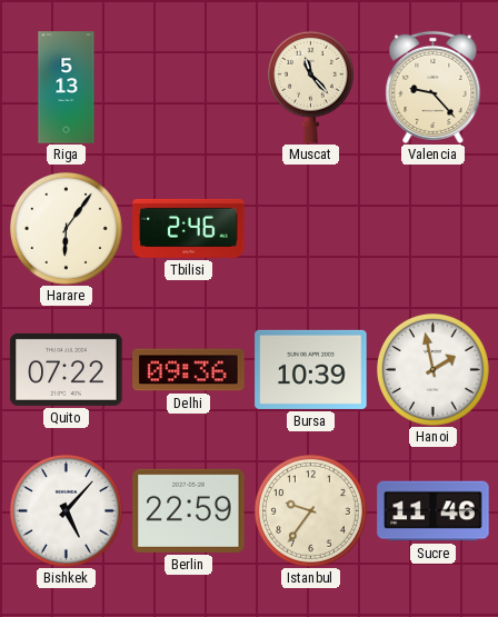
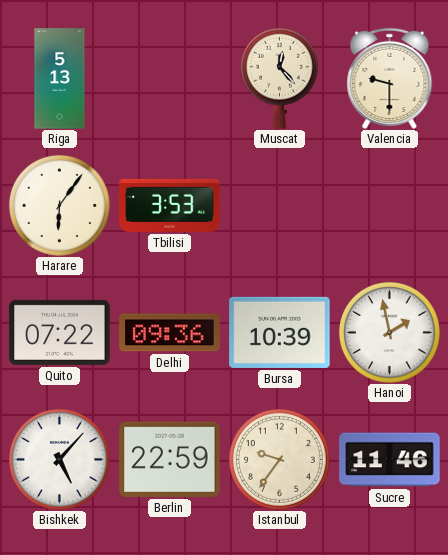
Muscat: 11:23 -> 12:23 (279, 78)
Valencia: 9:23 -> 9:30 (390, 78)
Tbilisi: 2:46 -> 3:53 (170, 205)
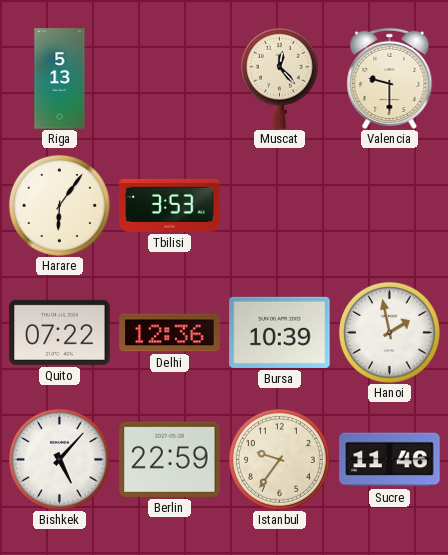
Delhi: 09:36 -> 12:36 (170, 333)
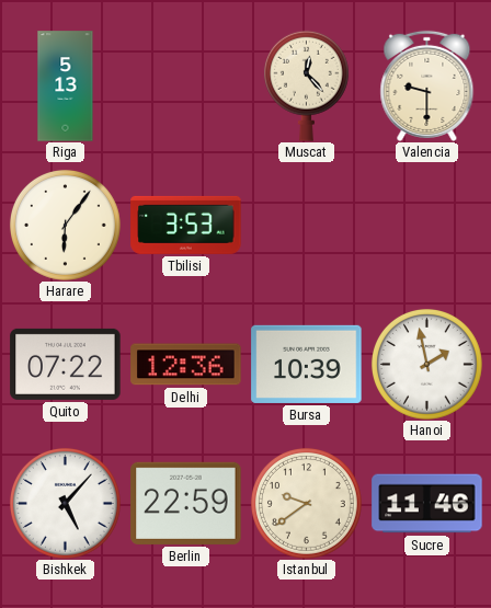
Istanbul: 9:36 -> 9:39 (307, 504)
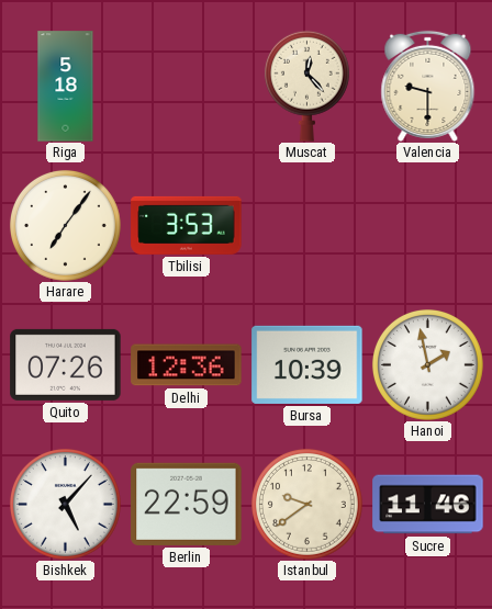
Riga: 5:13 -> 5:18 (66, 87)
Harare: 6:06 -> 7:06 (66, 226)
Quito: 07:22 -> 07:26 (66, 364)
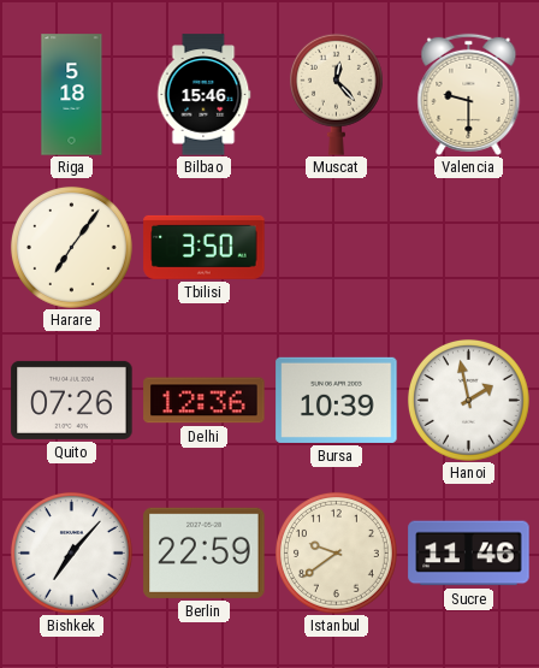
Bilbao: none -> 15:46 (203, 95)
Tbilisi: 3:53 -> 3:50 (205, 247)
Bishkek: 5:07 -> 7:07 (72, 554)
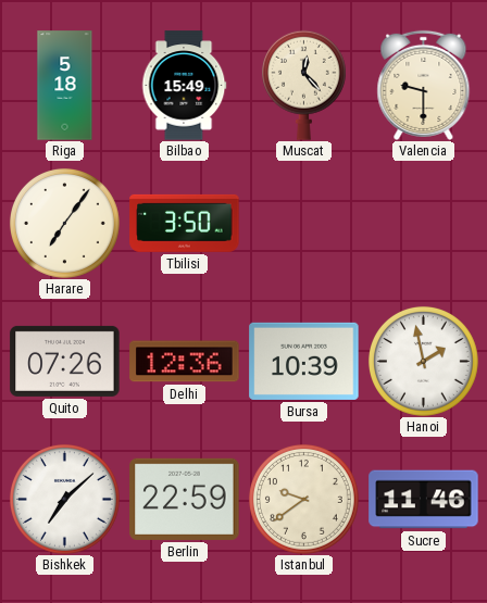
Bilbao: 15:46 -> 15:49 (184, 86)
Bishkek: 7:07 -> 7:08 (65, 500)
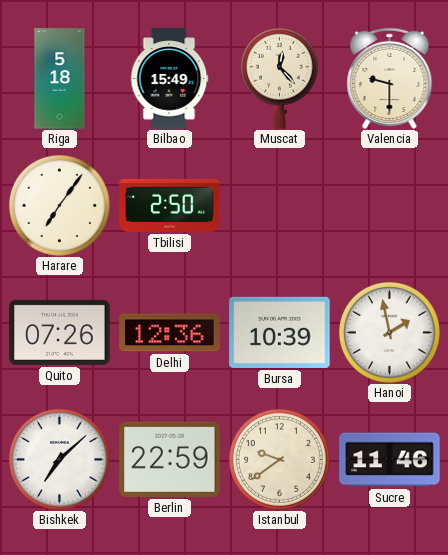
Tbilisi: 3:50 -> 2:50 (170, 205)
